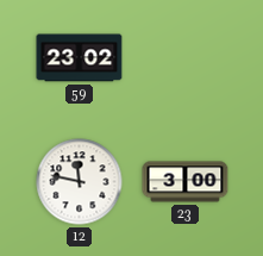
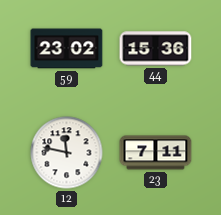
44: none -> 15:36 (156, 49)
23: 3:00 -> 7:11 (156, 153)
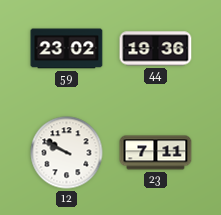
44: 15:36 -> 19:36 (156, 49)
12: 11:47 -> 9:50 (67, 153)
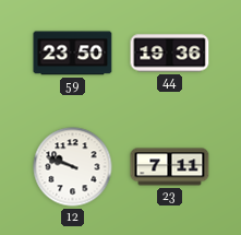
59: 23:02 -> 23:50 (73, 54)
12: 9:50 -> 9:48 (73, 167)
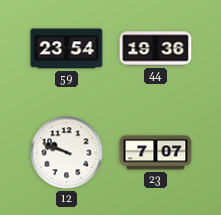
59: 23:50 -> 23:54 (67, 49)
23: 7:11 -> 7:07 (156, 153)
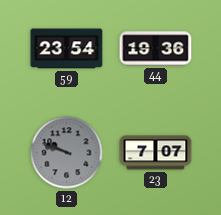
12 dial: white -> grey (67, 153)
